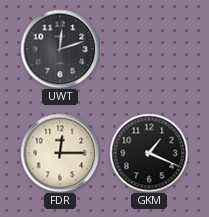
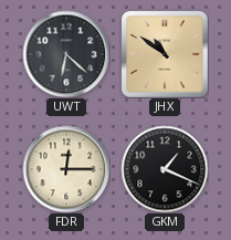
UWT: 12:12 -> 6:22 (66, 54)
JHX: none -> 10:51 (165, 54)
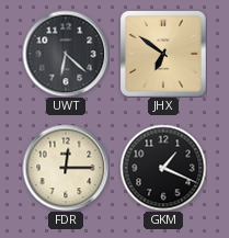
JHX: 10:51 -> 6:51 (163, 54)
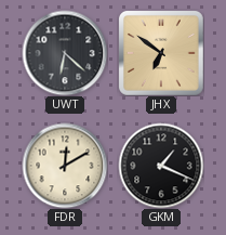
FDR: 12:15 -> 12:10 (65, 166)
